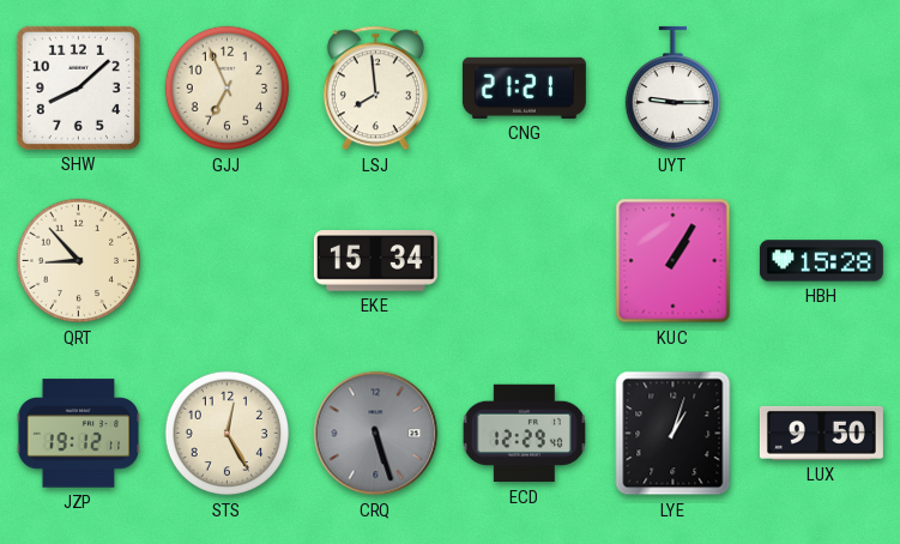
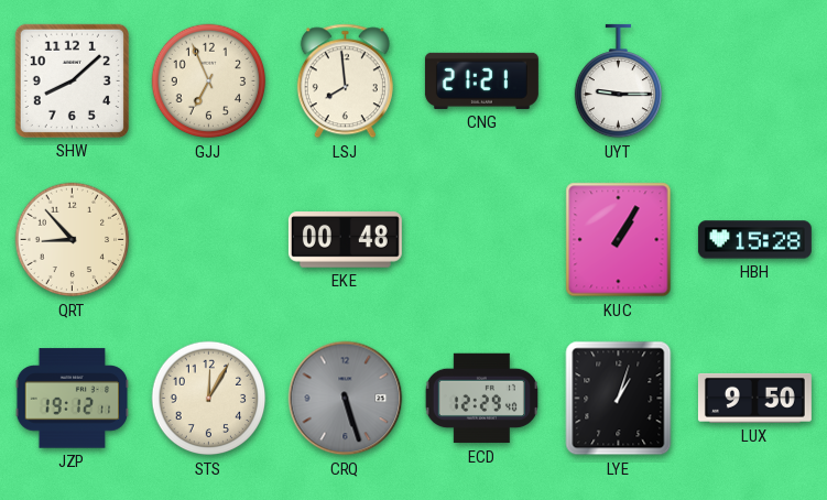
EKE: 15:34 -> 00:48 (345, 240)
STS: 12:25 -> 12:05 (209, 399)
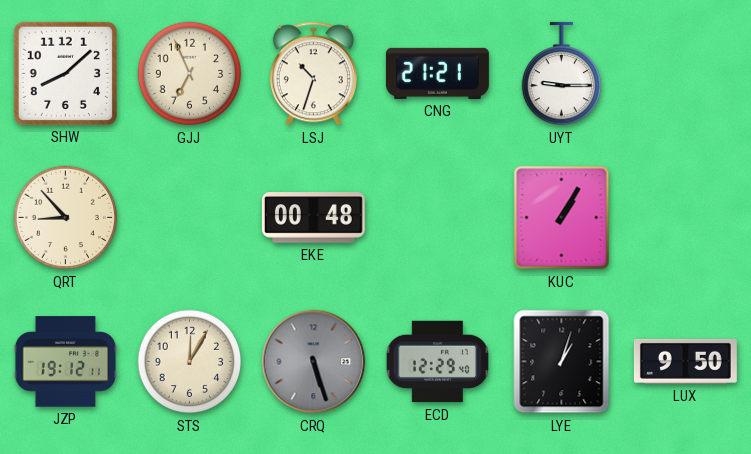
LSJ: 7:59 -> 10:33 (313, 74)
HBH: 15:28 -> none (754, 240)
